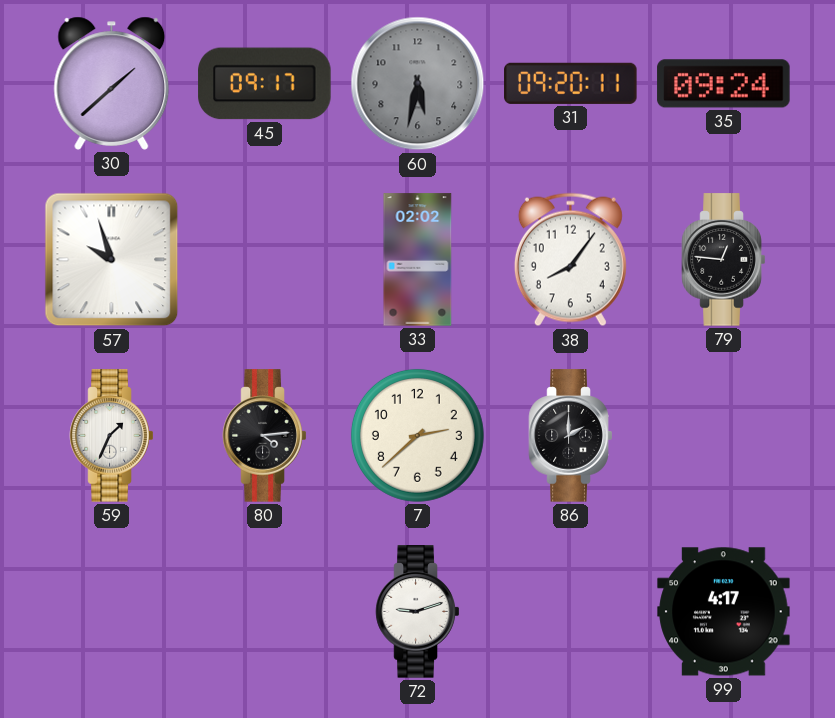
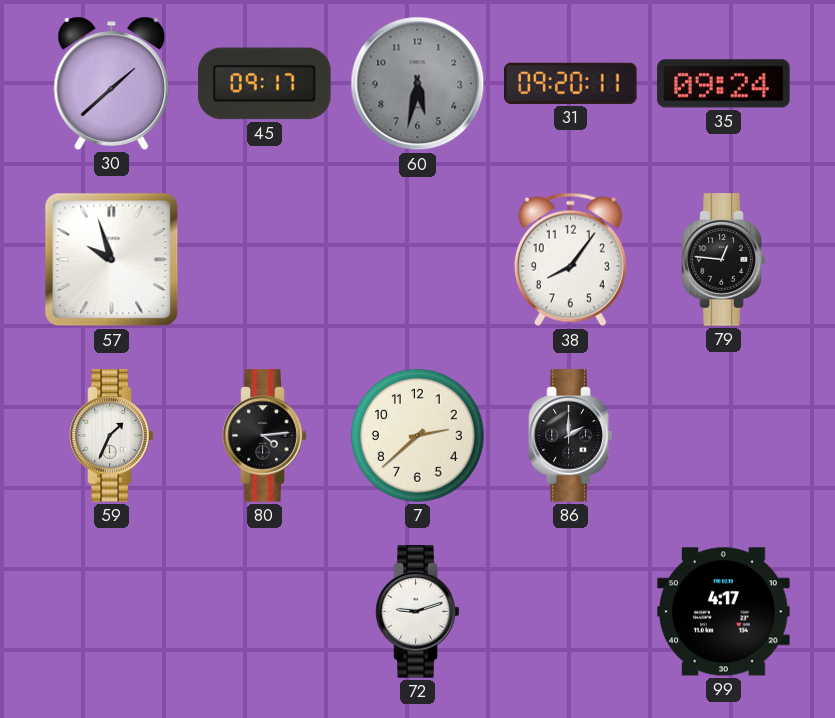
33: 02:02 -> none (418, 260)
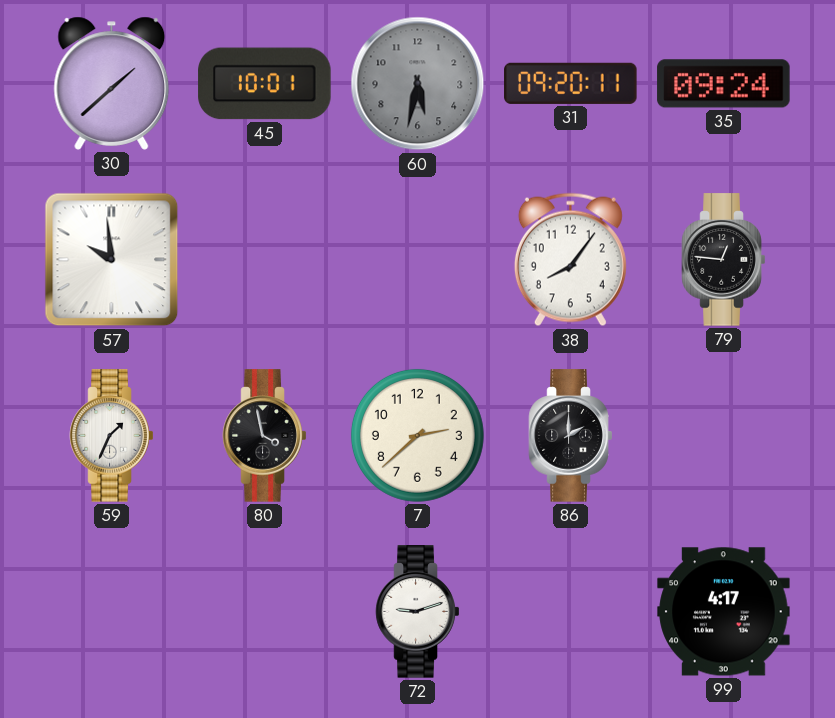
45: 09:17 -> 10:01 (265, 84)
57: 9:57 -> 9:59 (112, 260)
80: 4:14 -> 3:58 (265, 436)
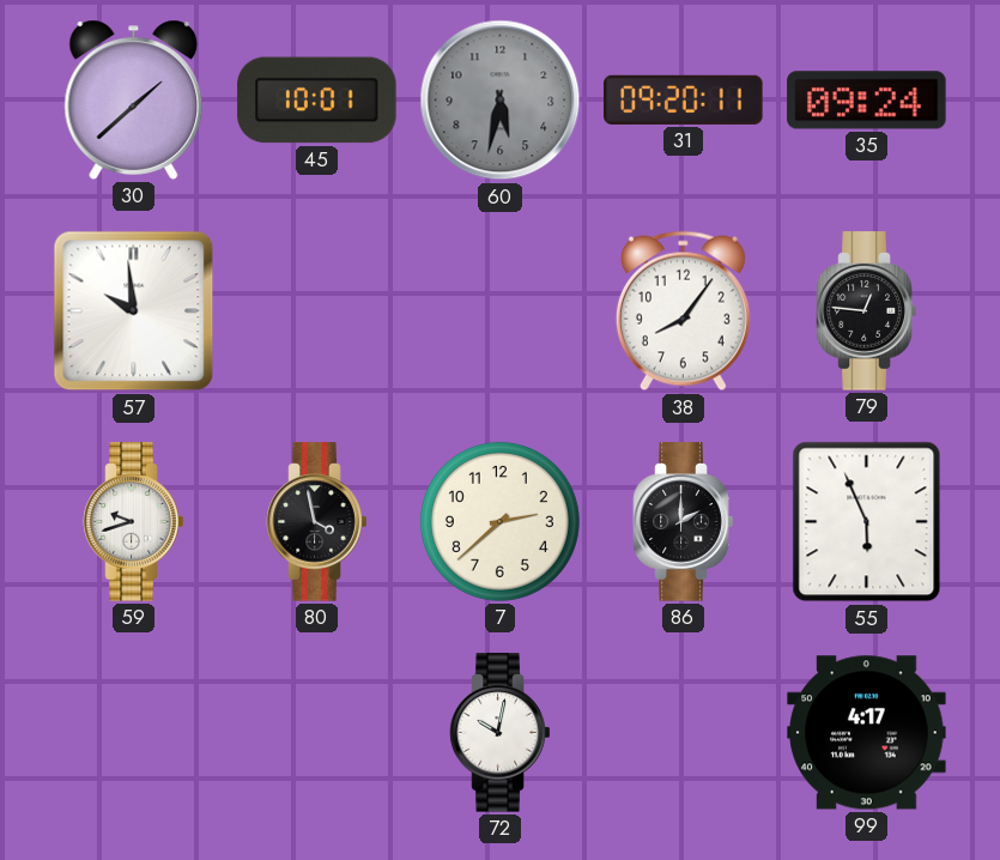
59: 1:34 -> 9:42 (134, 522)
55: none -> 5:56 (867, 522)
72: 9:12 -> 10:02 (501, 733)
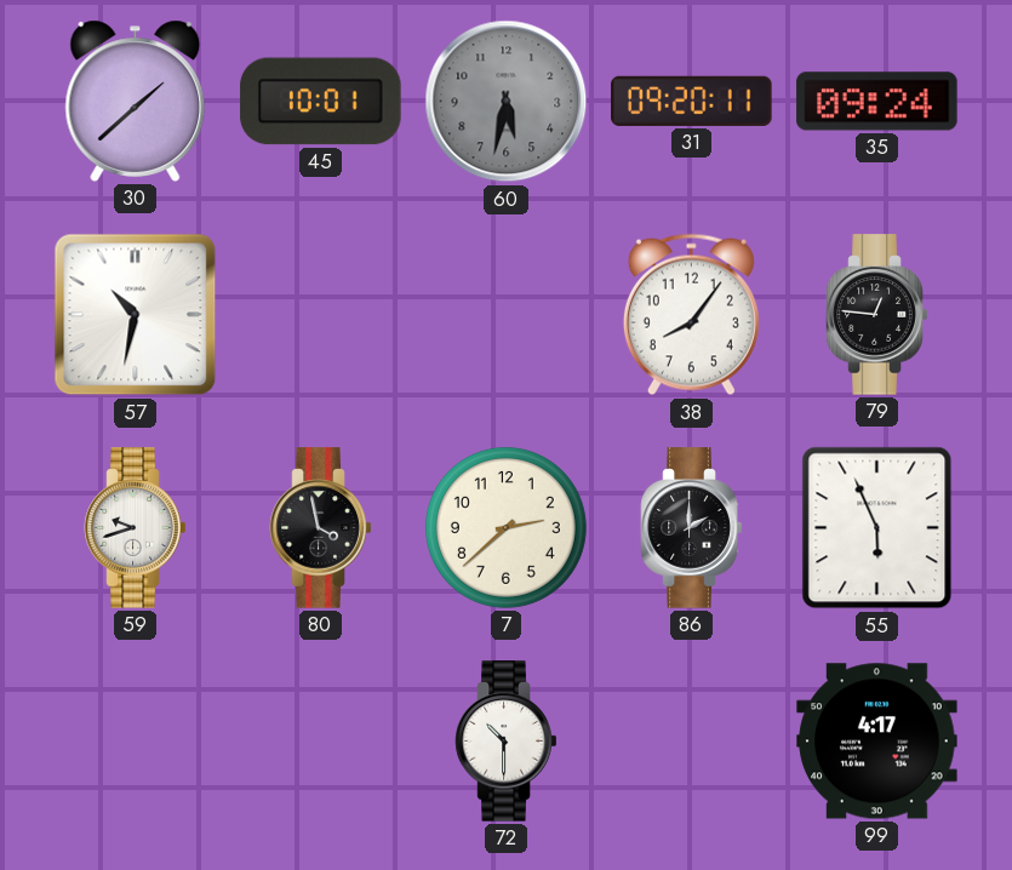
57: 9:59 -> 10:32 (136, 315)
72: 10:02 -> 10:30 (507, 742)
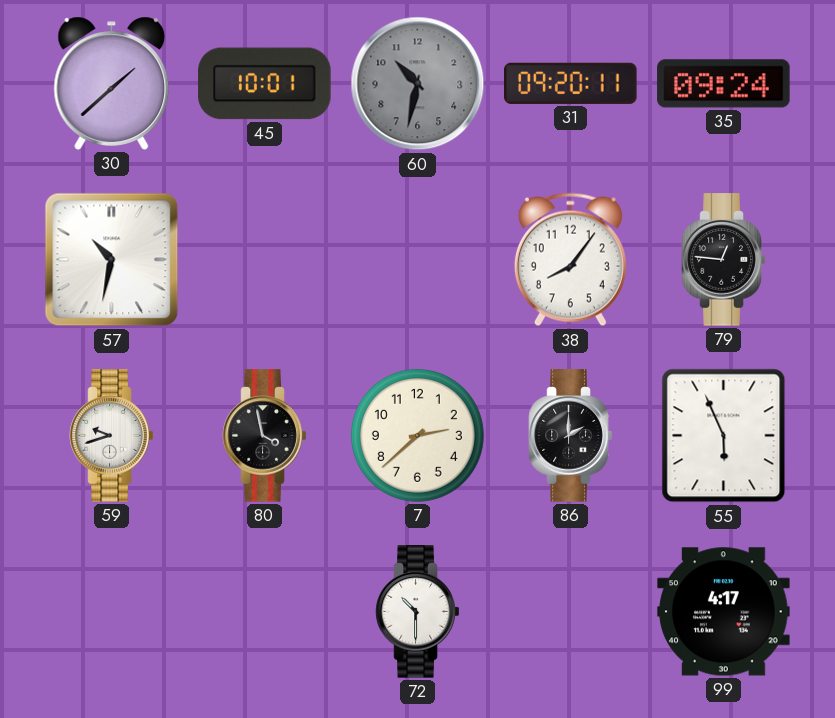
60: 5:32 -> 10:32 (418, 84)
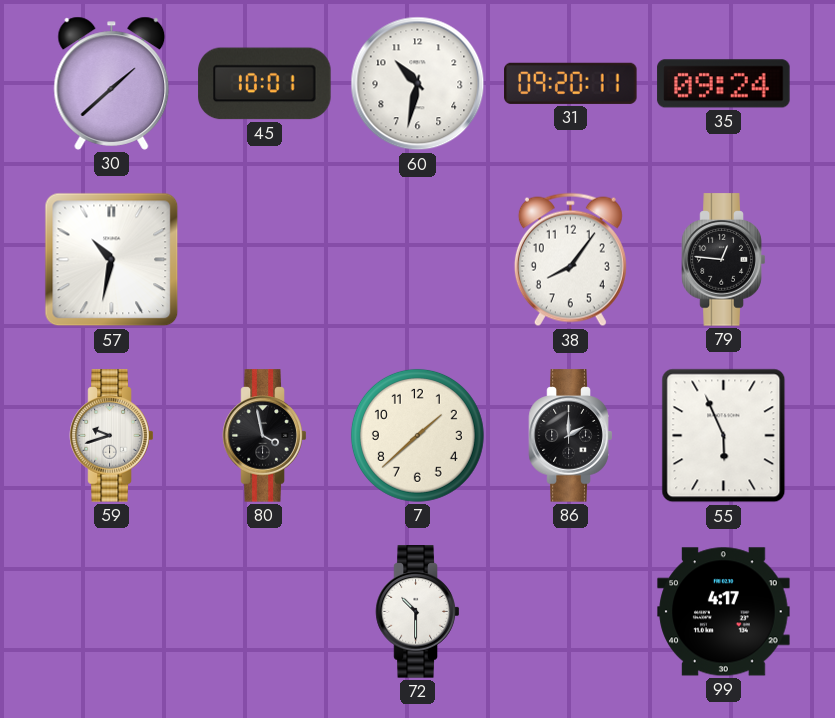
60 dial: grey -> white (418, 84)
7: 2:38 -> 1:38 (417, 435)
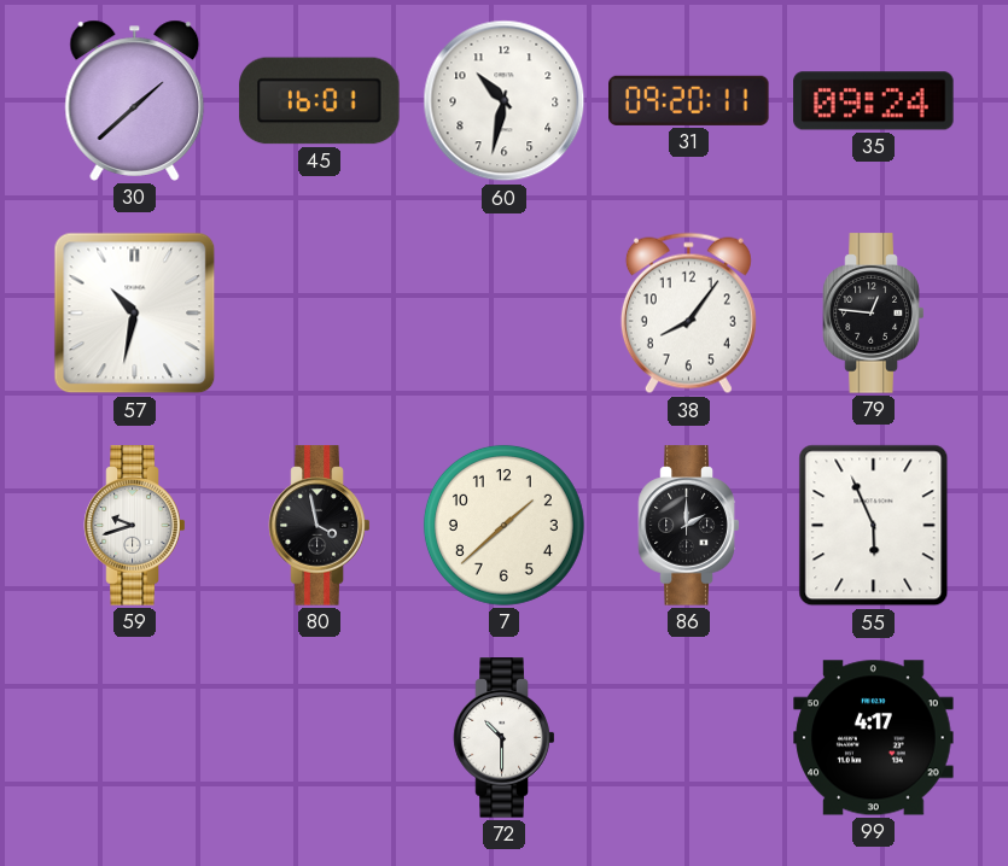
45: 10:01 -> 16:01 (320, 101)
